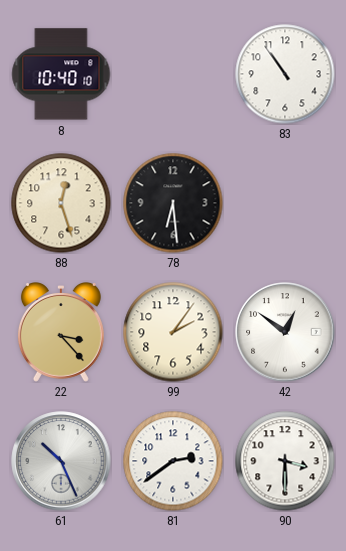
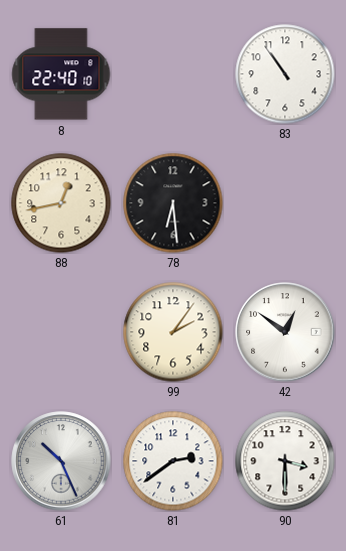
8: 10:40 -> 22:40 (61, 74)
88: 12:27 -> 12:43 (61, 203)
22: 3:23 -> none (61, 333)
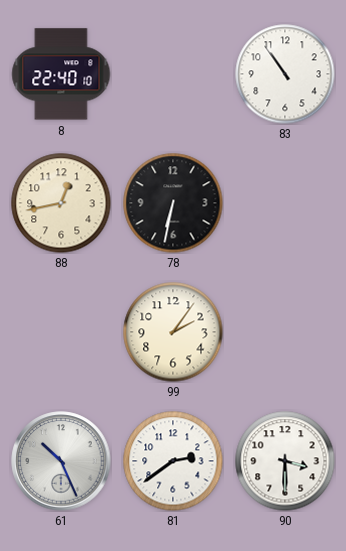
78: 6:29 -> 6:32 (173, 203)
42: 12:51 -> none (285, 332)
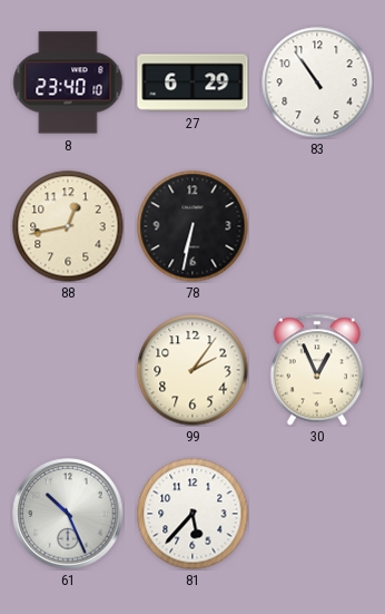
8: 22:40 -> 23:40 (68, 82)
27: none -> 6:29 (192, 82)
30: none -> 12:56 (317, 370)
81: 2:39 -> 5:37 (192, 514)
90: 3:30 -> none (285, 461)
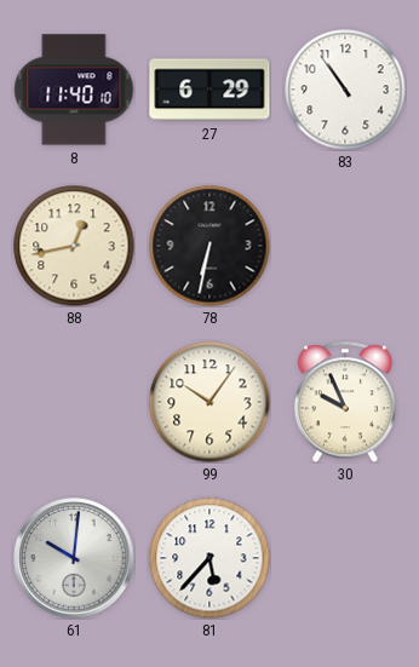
8: 23:40 -> 11:40 (74, 90)
99: 2:06 -> 10:06 (209, 402)
30: 12:56 -> 9:56 (345, 402)
61: 10:26 -> 10:01 (74, 558)
